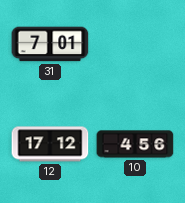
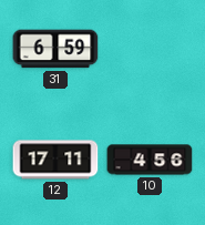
31: 7:01 -> 6:59 (55, 49)
12: 17:12 -> 17:11 (55, 160)
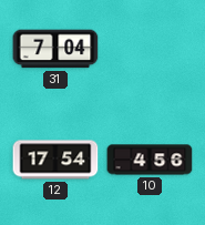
31: 6:59 -> 7:04 (55, 49)
12: 17:11 -> 17:54 (55, 160)
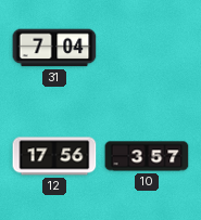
12: 17:54 -> 17:56 (54, 156)
10: 4:56 -> 3:57 (147, 156)
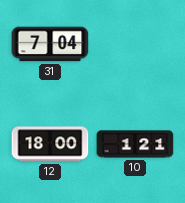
12: 17:56 -> 18:00 (50, 144)
10: 3:57 -> 1:21 (135, 144)
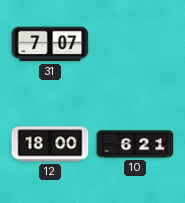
31: 7:04 -> 7:07 (50, 44)
10: 1:21 -> 6:21 (135, 144)
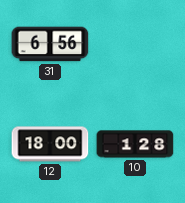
31: 7:07 -> 6:56 (50, 44)
10: 6:21 -> 1:28 (135, 144)
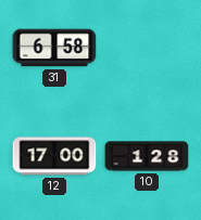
31: 6:56 -> 6:58 (54, 48)
12: 18:00 -> 17:00 (54, 156)
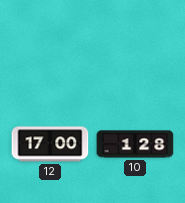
31: 6:58 -> none (54, 48)
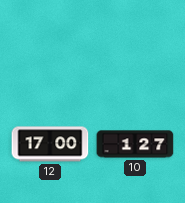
10: 1:28 -> 1:27 (135, 144)
